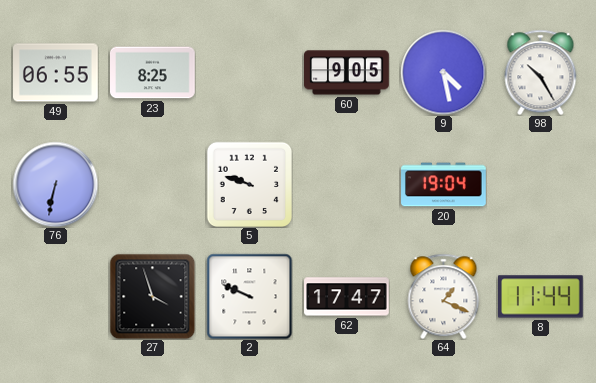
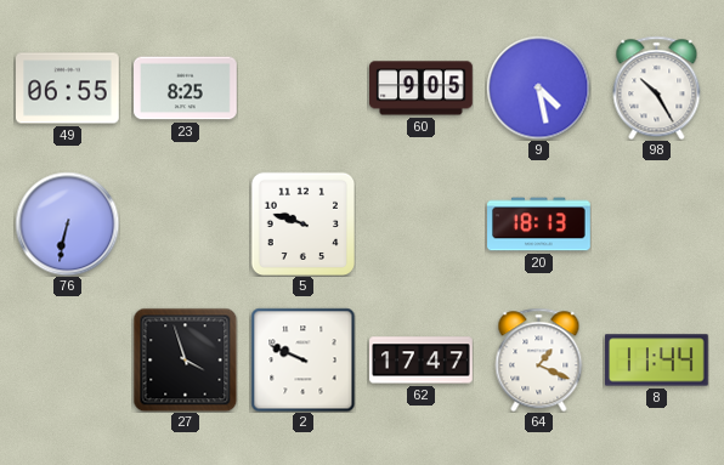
20: 19:04 -> 18:13 (539, 225)
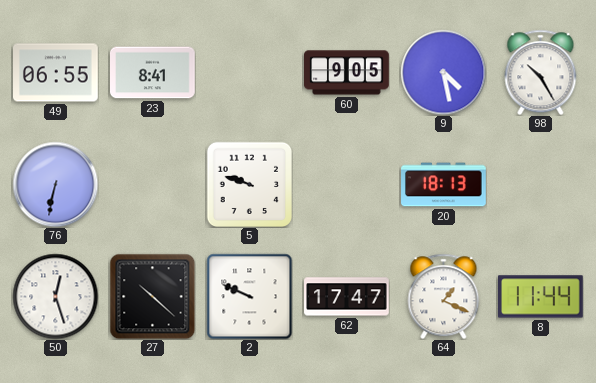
23: 8:25 -> 8:41 (153, 73)
50: none -> 12:27 (55, 296)
27: 3:57 -> 10:22 (152, 296)
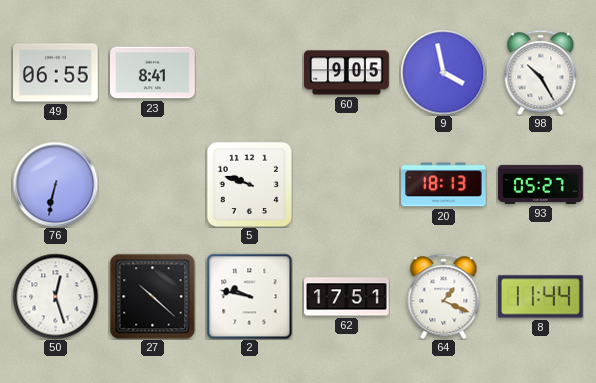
9: 4:28 -> 3:58 (443, 72)
93: none -> 05:27 (541, 184)
2: 9:49 -> 9:47 (249, 296)
62: 17:47 -> 17:51 (347, 297)
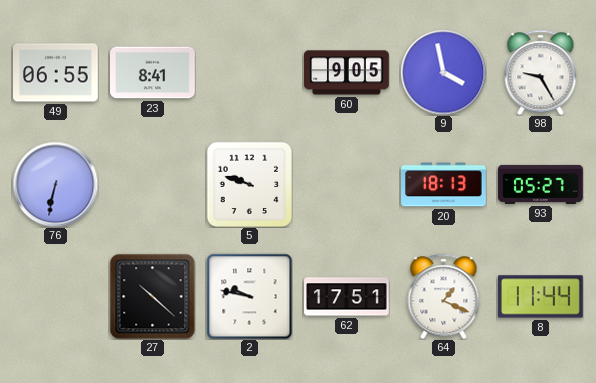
98: 10:25 -> 9:25 (541, 72)
50: 12:27 -> none (55, 296)
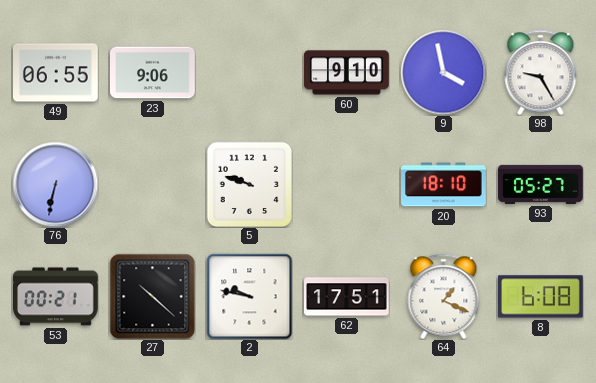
23: 8:41 -> 9:06 (153, 73)
60: 9:05 -> 9:10 (347, 73)
20: 18:13 -> 18:10 (444, 185)
53: none -> 00:21 (56, 297)
8: 11:44 -> 6:08 (541, 297)
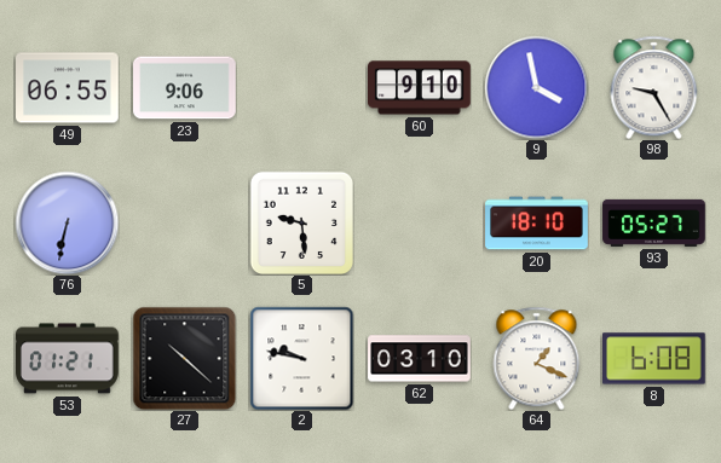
5: 9:48 -> 9:29 (301, 222)
53: 00:21 -> 01:21 (68, 359)
62: 17:51 -> 03:10 (420, 359)
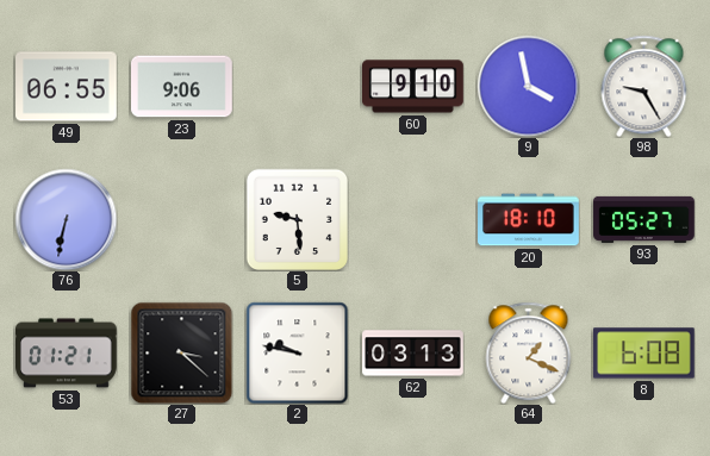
27: 10:22 -> 3:22 (181, 352)
62: 03:10 -> 03:13 (413, 354)
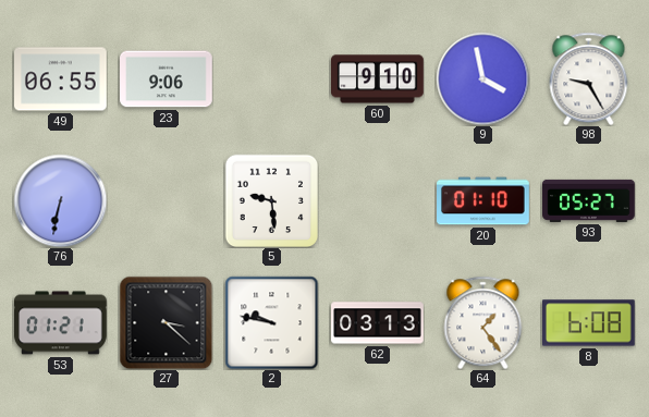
20: 18:10 -> 01:10 (483, 201)
64: 1:19 -> 1:24 (483, 322)
